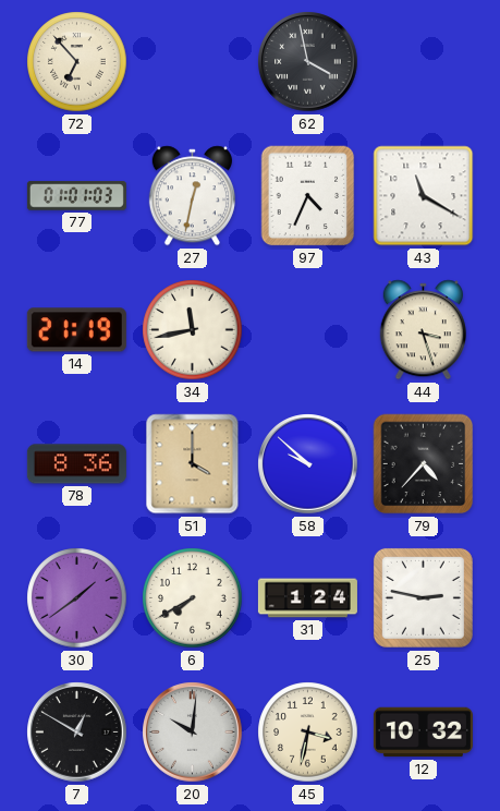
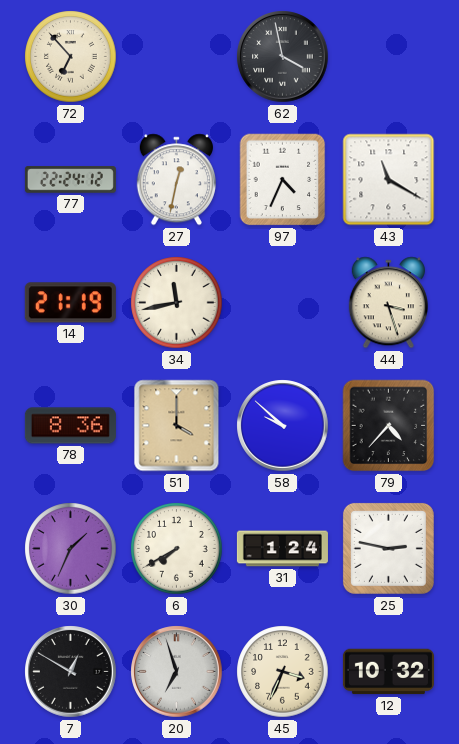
77: 01:01 -> 22:24 (70, 180)
30: 1:39 -> 1:34 (71, 549)
20: 10:01 -> 6:57 (177, 672)
45: 3:32 -> 3:34 (283, 672)
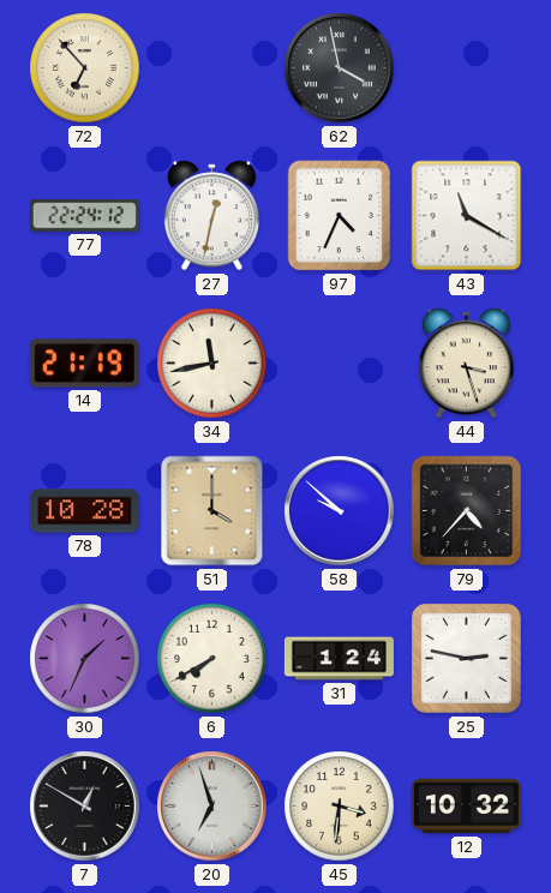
78: 8:36 -> 10:28 (84, 511)
45: 3:34 -> 3:31 (340, 807)
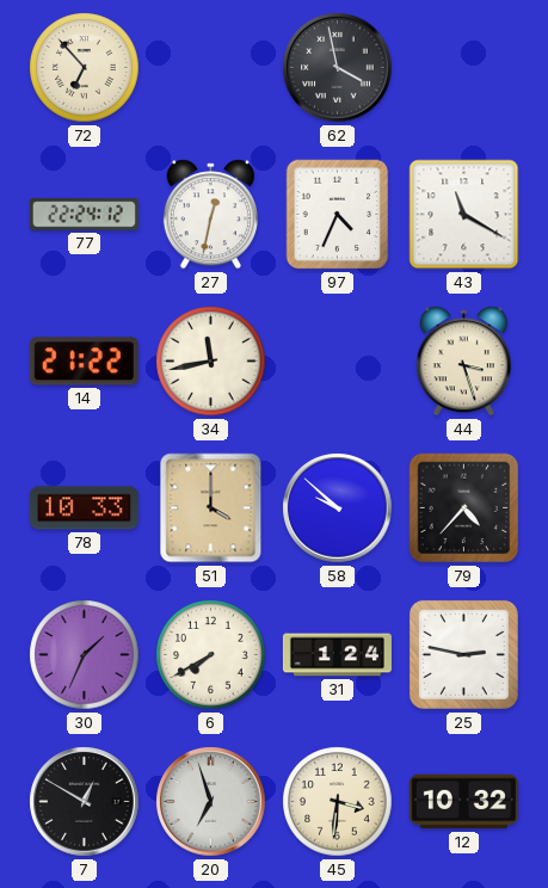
14: 21:19 -> 21:22 (84, 362)
78: 10:28 -> 10:33 (84, 508)
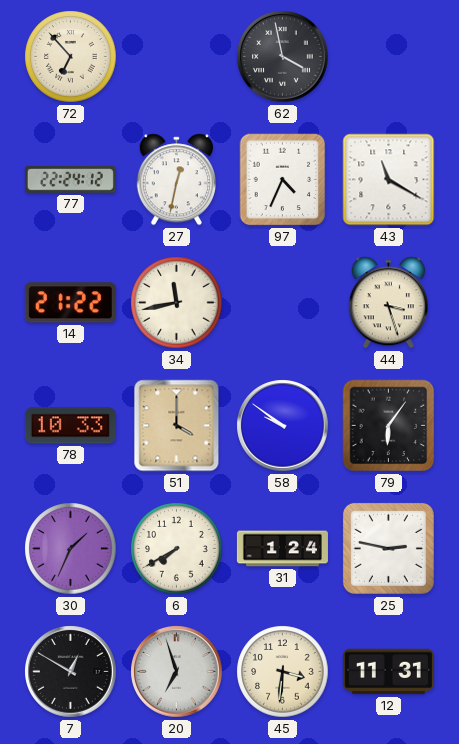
58: 9:52 -> 9:51 (283, 426)
79: 4:37 -> 6:06 (389, 426)
12: 10:32 -> 11:31 (388, 672)
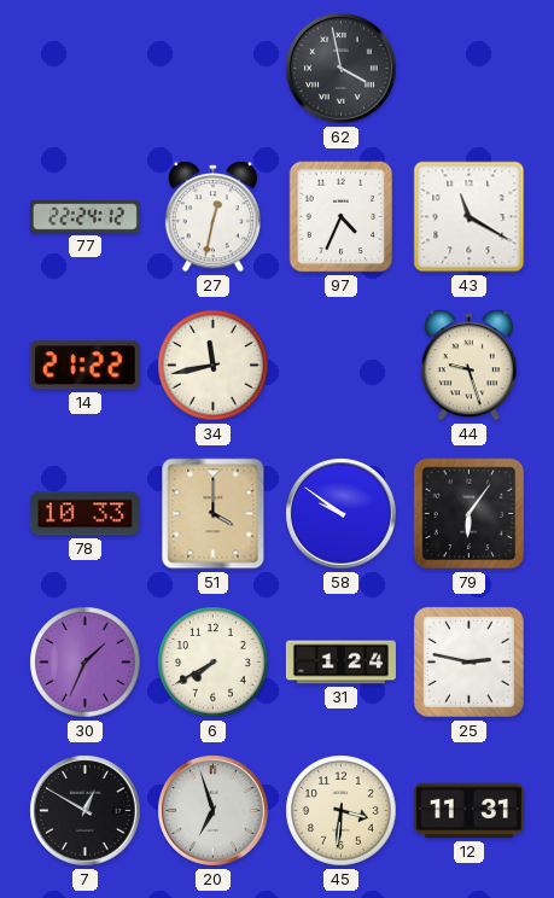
72: 6:53 -> none (71, 57)
44: 3:27 -> 9:27 (468, 366)
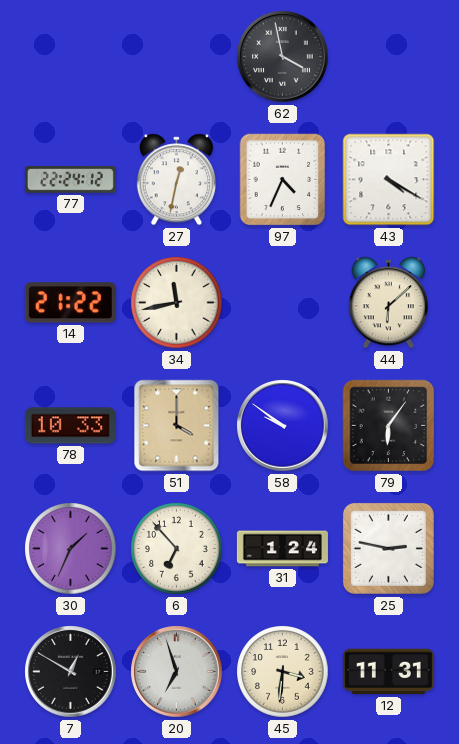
43: 11:20 -> 4:20 (389, 180)
44: 9:27 -> 6:08 (388, 303)
6: 7:40 -> 6:53 (177, 549)
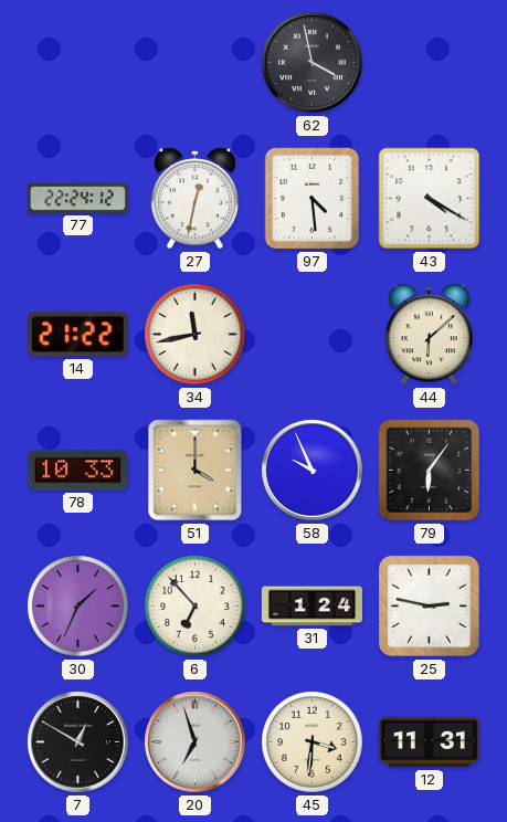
97: 4:34 -> 4:29 (313, 199)
58: 9:51 -> 9:56 (313, 471)
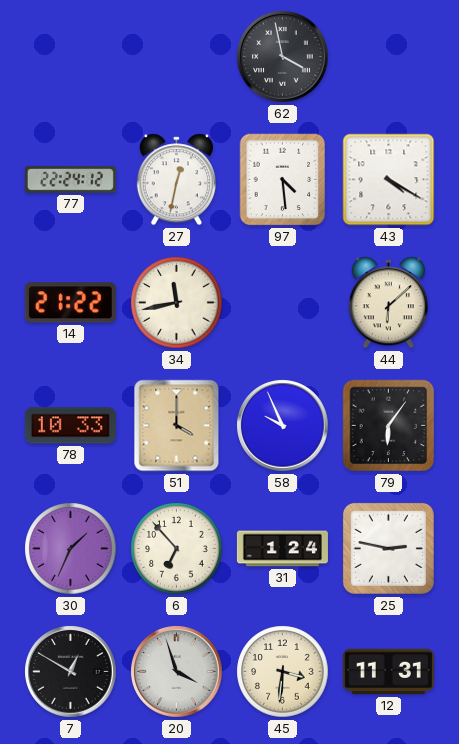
20: 6:57 -> 3:57 (177, 672)
